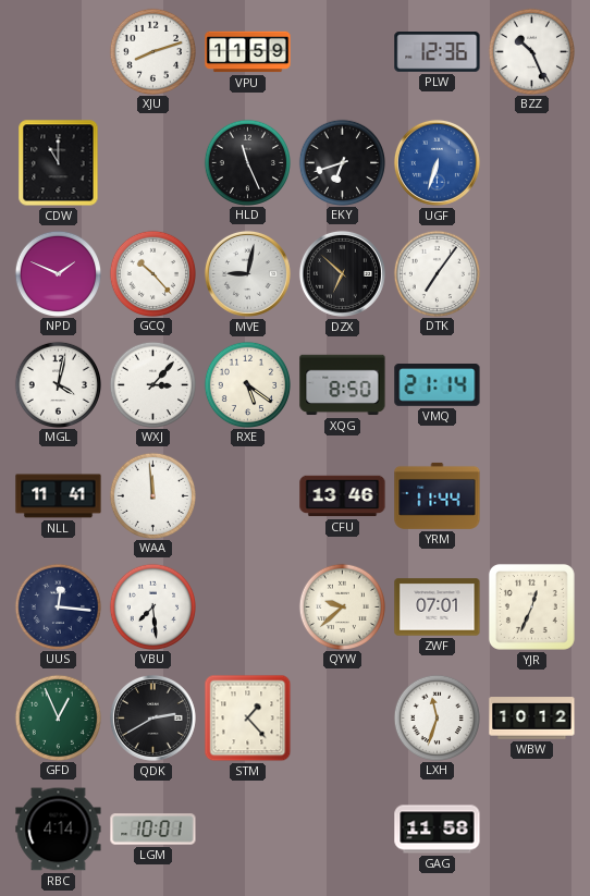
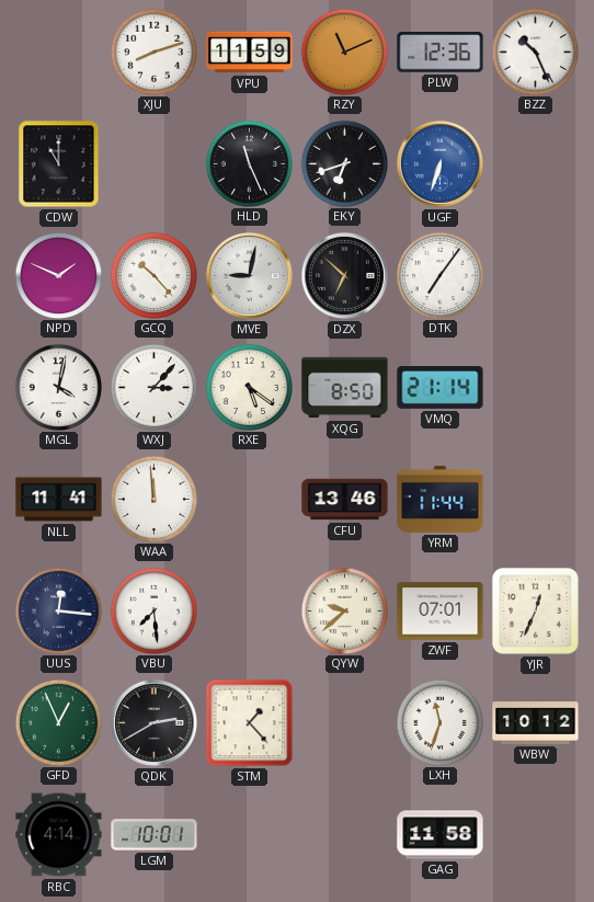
RZY: none -> 11:11 (344, 52)
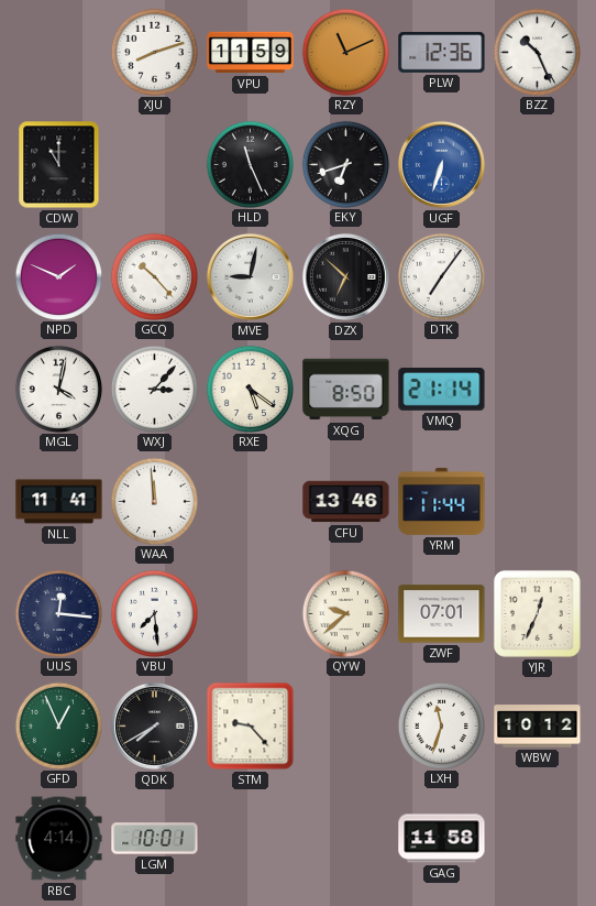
QDK: 2:40 -> 7:40 (154, 725)
STM: 1:23 -> 9:23 (251, 727)
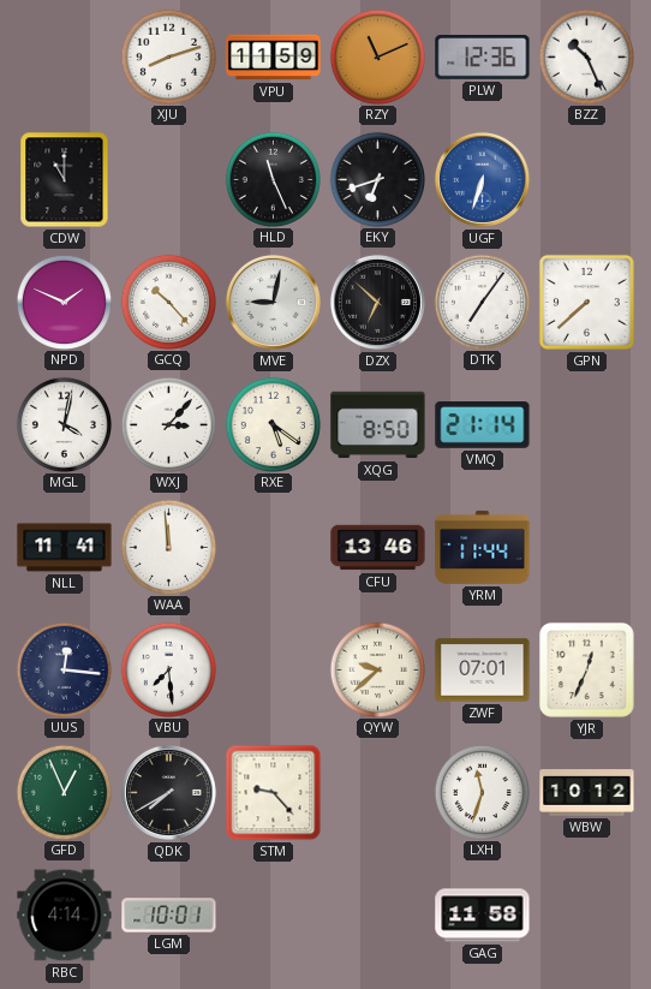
GPN: none -> 7:38 (586, 302)
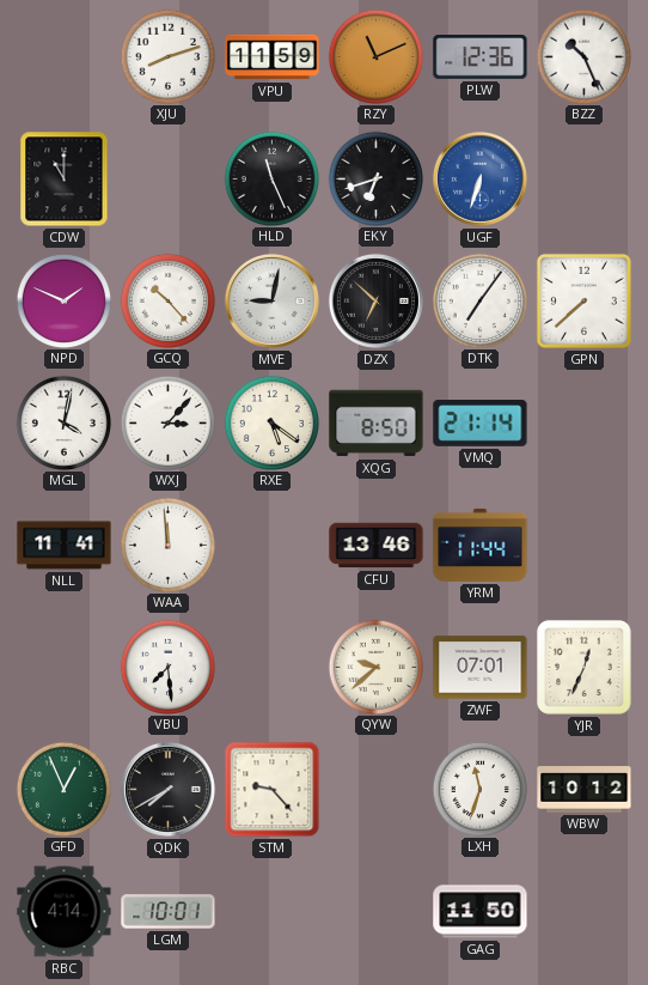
UUS: 12:16 -> none (64, 669)
GAG: 11:58 -> 11:50 (481, 912)
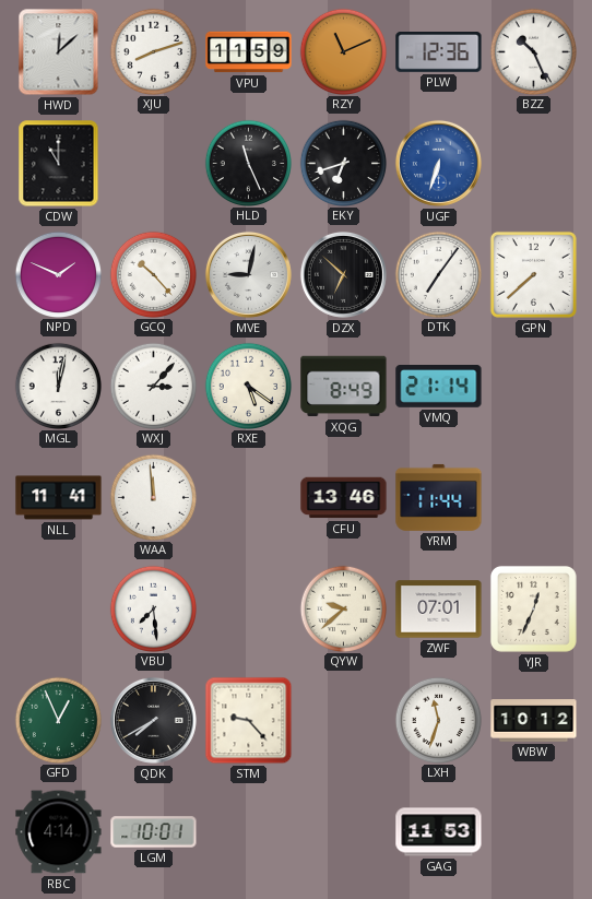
HWD: none -> 12:08 (59, 52)
MGL: 4:02 -> 12:02 (58, 386)
XQG: 8:50 -> 8:49 (344, 387)
GAG: 11:50 -> 11:53 (439, 832)
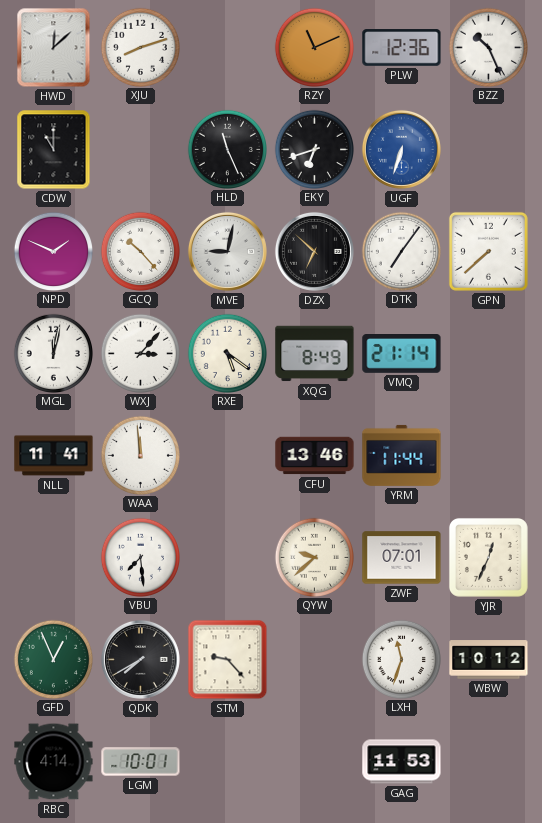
VPU: 11:59 -> none (249, 52)
